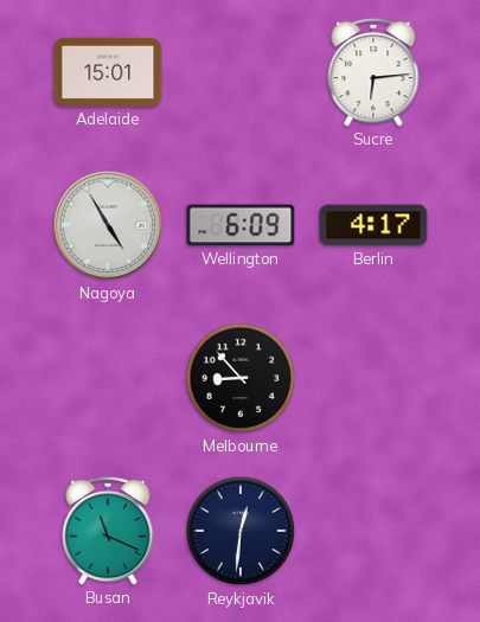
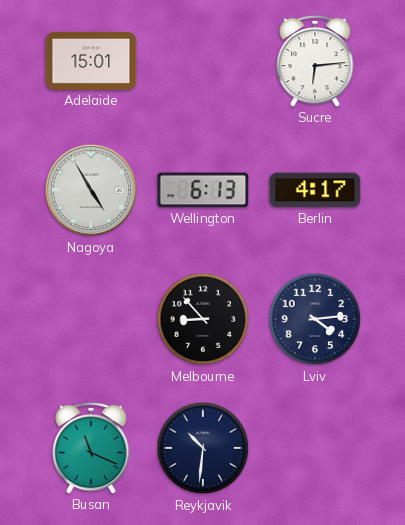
Wellington: 6:09 -> 6:13 (203, 190)
Lviv: none -> 4:14 (315, 319)
Reykjavik: 12:31 -> 10:31 (203, 448)
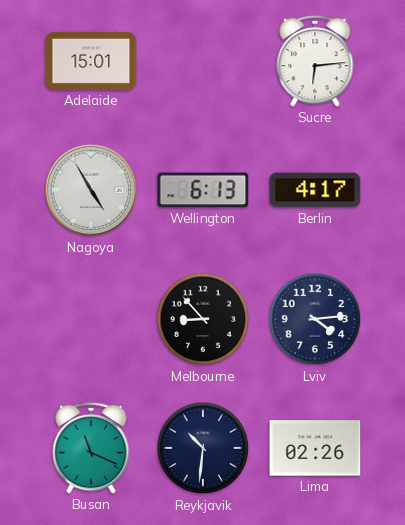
Lima: none -> 02:26 (315, 448)
